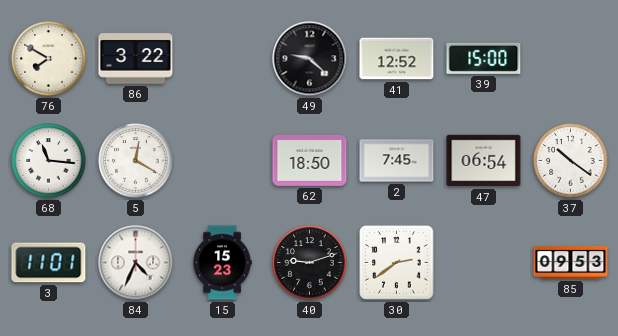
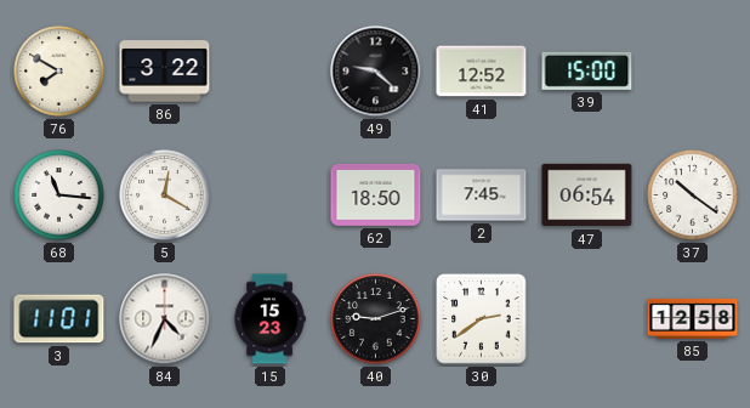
85: 09:53 -> 12:58 (693, 318)
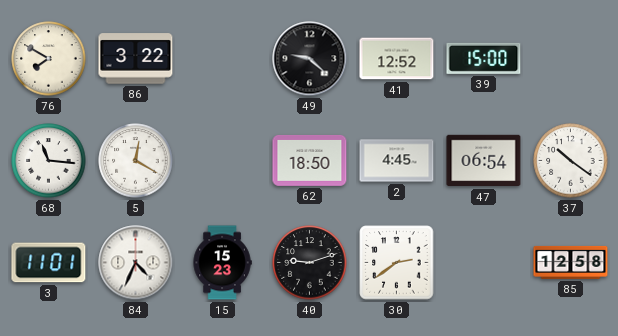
2: 7:45 -> 4:45 (397, 161)
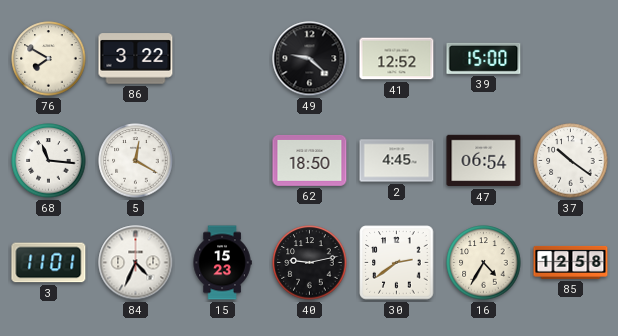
40: 9:12 -> 9:13 (310, 263)
16: none -> 4:35 (484, 263)
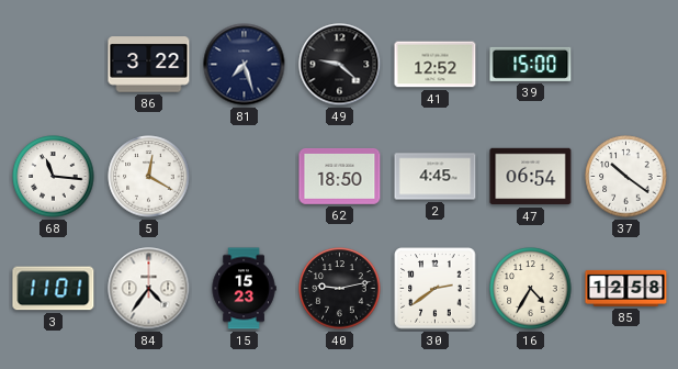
76: 7:50 -> none (49, 59)
81: none -> 7:27 (245, 65)
84: 4:34 -> 4:36 (149, 289)
